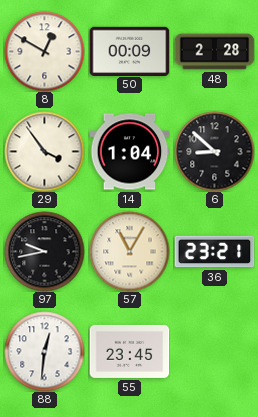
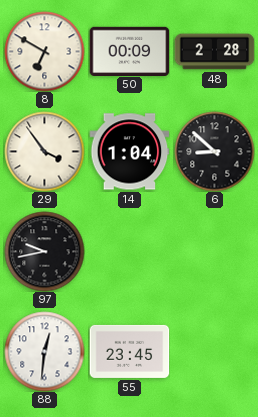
8: 12:50 -> 6:50 (44, 51)
57: 11:05 -> none (129, 251)
36: 23:21 -> none (214, 252)
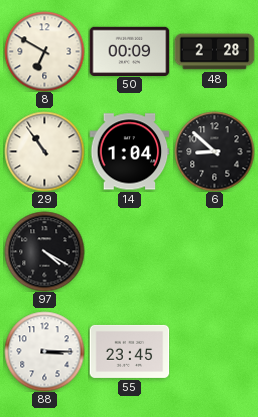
29: 3:54 -> 10:54 (44, 151)
97: 9:43 -> 4:20 (44, 251)
88: 12:31 -> 3:15 (44, 351)
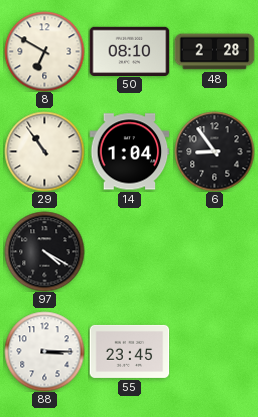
50: 00:09 -> 08:10 (129, 51)
6: 8:52 -> 8:54 (214, 151)
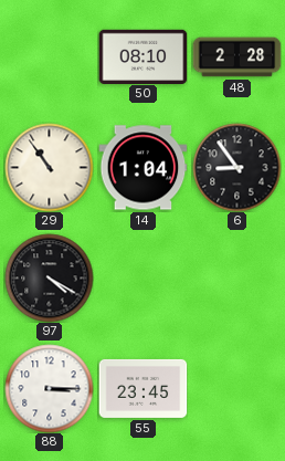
8: 6:50 -> none (44, 51)
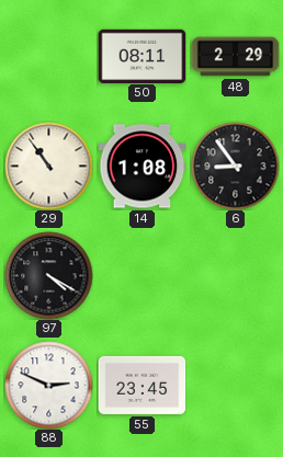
50: 08:10 -> 08:11 (141, 56)
48: 2:28 -> 2:29 (235, 57)
14: 1:04 -> 1:08 (141, 167)
88: 3:15 -> 2:49 (48, 385)
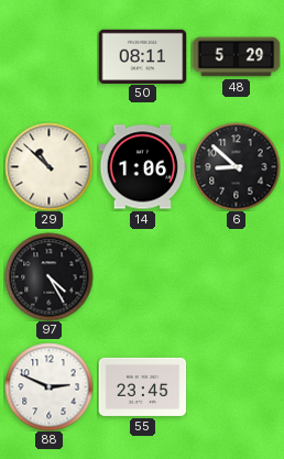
48: 2:29 -> 5:29 (236, 57)
29: 10:54 -> 10:52 (48, 166)
14: 1:08 -> 1:06 (142, 167)
6: 8:54 -> 8:52 (236, 166)
97: 4:20 -> 4:25 (48, 276)
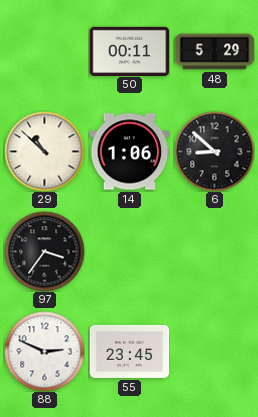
50: 08:11 -> 00:11 (129, 51)
97: 4:25 -> 3:36 (44, 251)
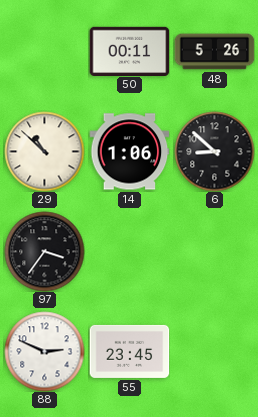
48: 5:29 -> 5:26 (214, 52)
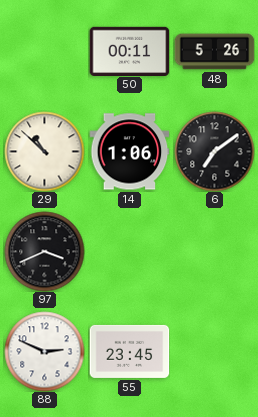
6: 8:52 -> 7:09 (214, 151)
97: 3:36 -> 3:41 (44, 251)
